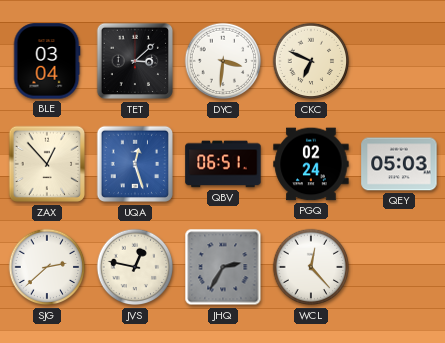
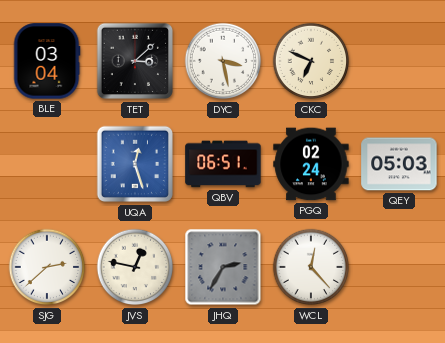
DYC: 3:31 -> 3:28 (223, 61)
ZAX: 12:53 -> none (47, 164)
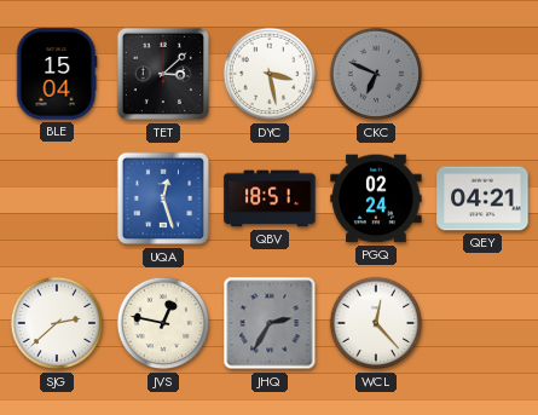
BLE: 03:04 -> 15:04 (57, 74)
CKC dial: cream -> grey (376, 74)
QBV: 06:51 -> 18:51 (270, 198)
QEY: 05:03 -> 04:21 (482, 198)
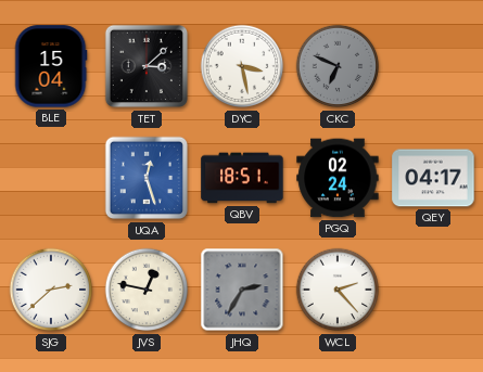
QEY: 04:21 -> 04:17 (433, 178)
WCL: 12:23 -> 2:23 (338, 290)
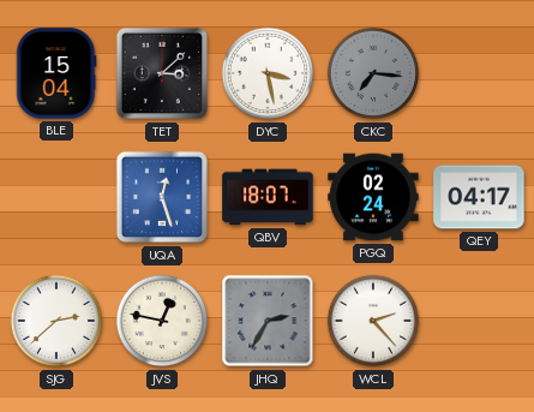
CKC: 6:49 -> 7:16 (373, 73)
QBV: 18:51 -> 18:07 (268, 197)
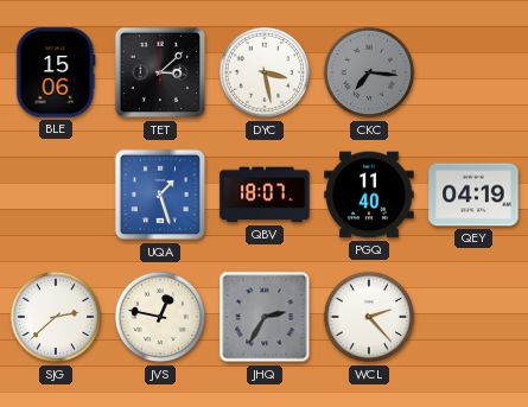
BLE: 15:04 -> 15:06 (56, 72)
UQA: 12:27 -> 1:27 (160, 195)
PGQ: 02:24 -> 11:40 (369, 195)
QEY: 04:17 -> 04:19 (473, 195)
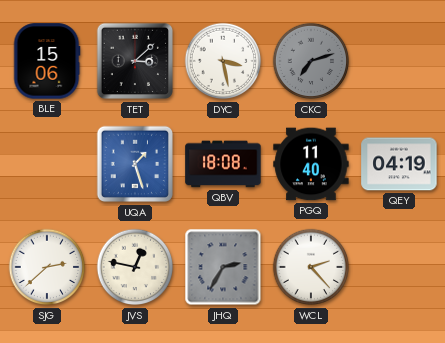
CKC: 7:16 -> 7:12 (311, 61)
QBV: 18:07 -> 18:08 (223, 164)
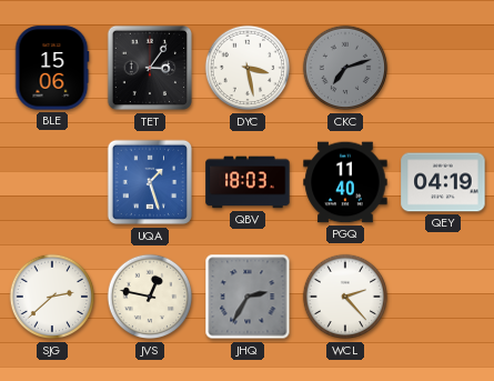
TET: 3:08 -> 3:06 (150, 68)
QBV: 18:08 -> 18:03 (248, 182)
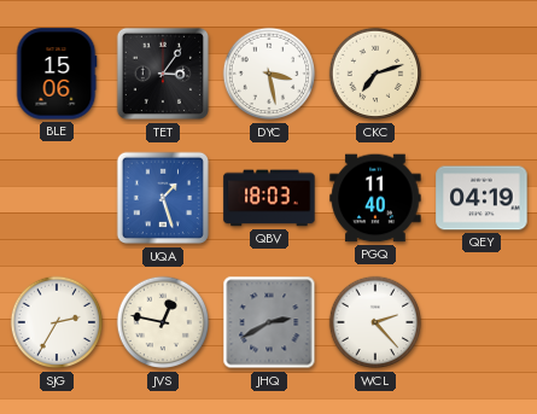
CKC dial: grey -> cream (375, 74)
SJG: 2:38 -> 2:35 (57, 322)
JHQ: 2:35 -> 2:40 (269, 322)
